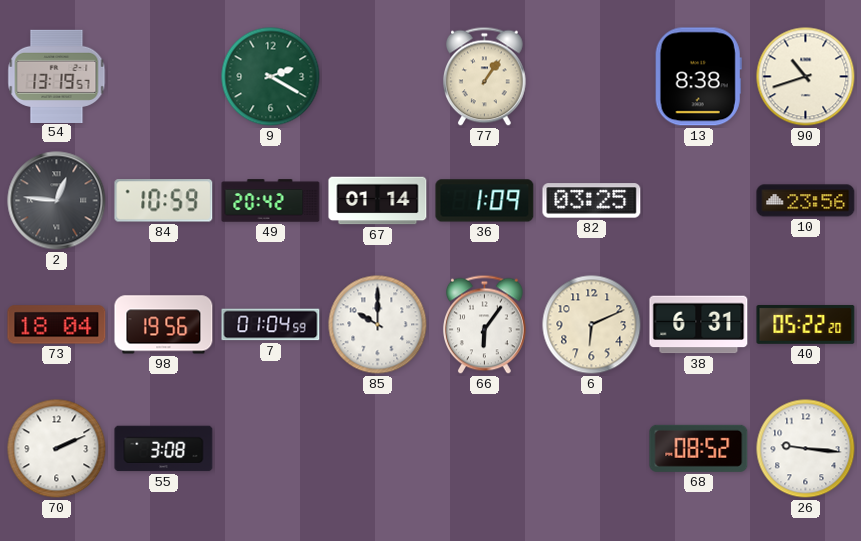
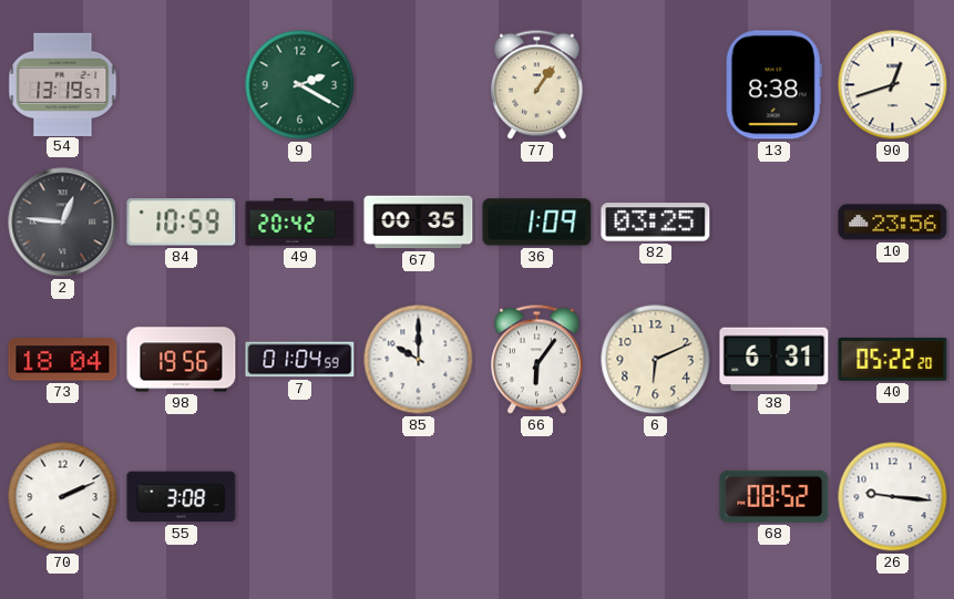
90: 10:42 -> 12:42 (893, 85)
67: 01:14 -> 00:35 (419, 223)
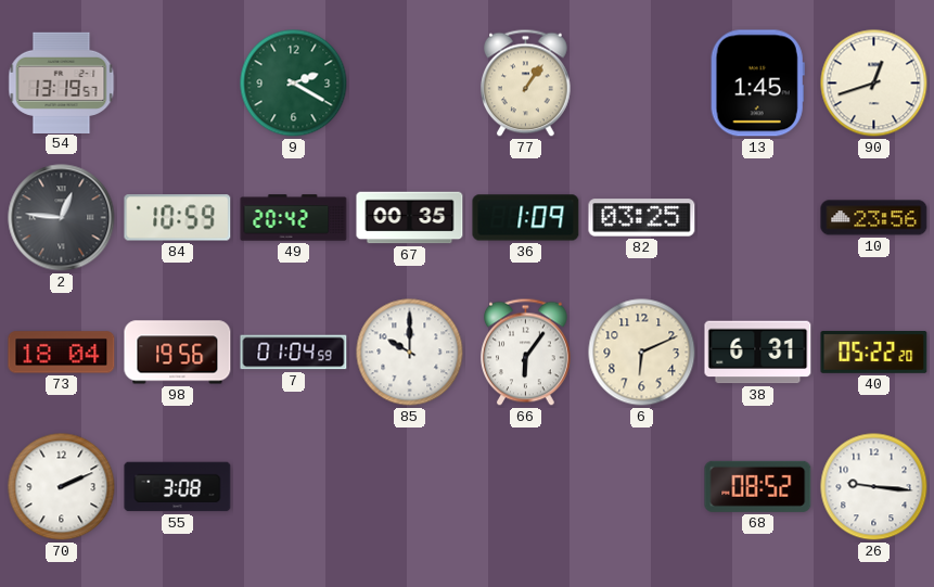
13: 8:38 -> 1:45 (757, 84)
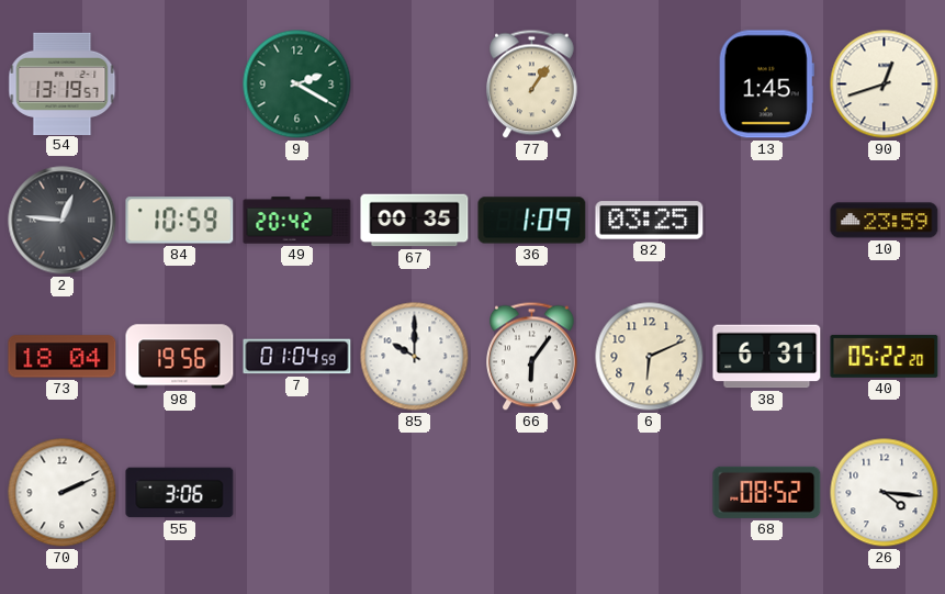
10: 23:56 -> 23:59 (885, 221)
55: 3:08 -> 3:06 (180, 493)
26: 9:16 -> 4:16 (885, 493)
